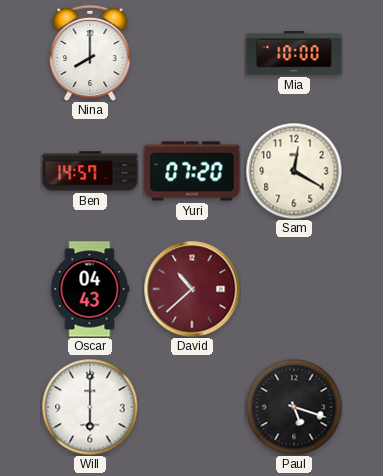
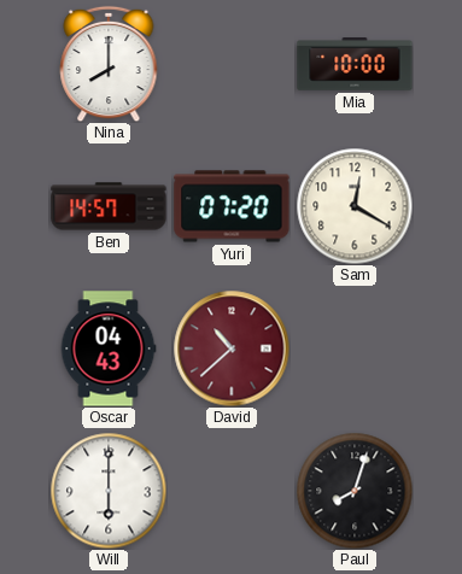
Paul: 5:18 -> 8:03 (355, 491)
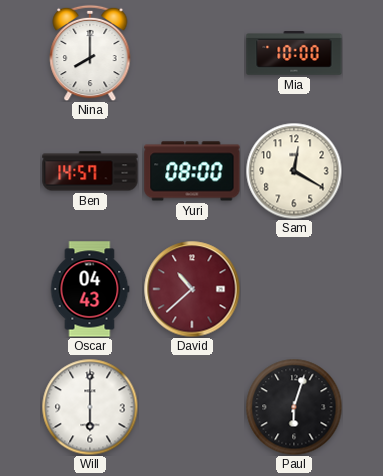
Yuri: 07:20 -> 08:00 (192, 171)
Paul: 8:03 -> 6:03 (294, 407)
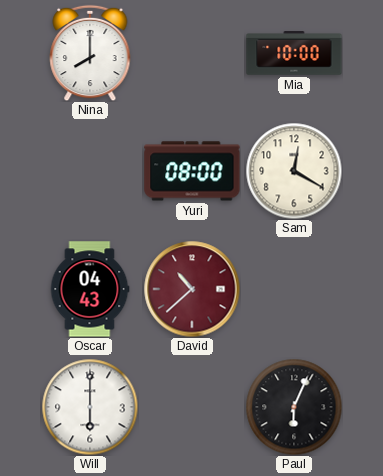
Ben: 14:57 -> none (90, 171)
Paul: 6:03 -> 6:04 (294, 407)
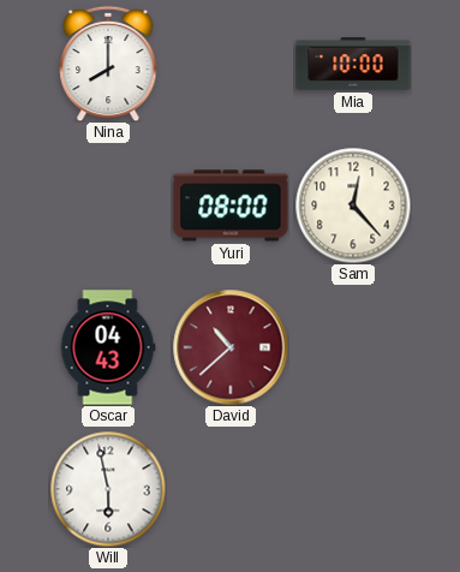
Sam: 12:20 -> 12:23 (353, 205)
Will: 6:00 -> 5:58 (108, 489)
Paul: 6:04 -> none (294, 407)
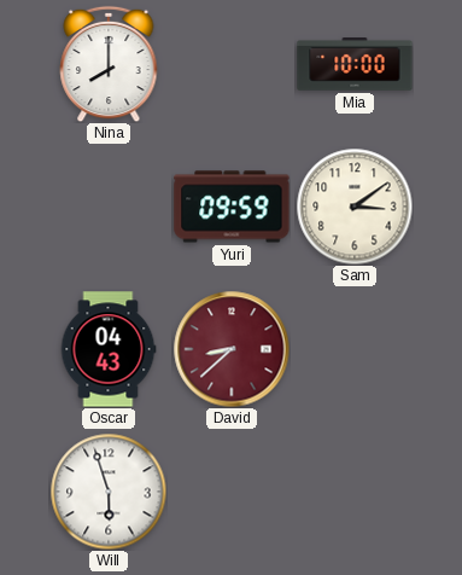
Yuri: 08:00 -> 09:59 (232, 207)
Sam: 12:23 -> 3:09 (355, 207)
David: 10:38 -> 8:38 (232, 349)
Will: 5:58 -> 5:57 (109, 492)
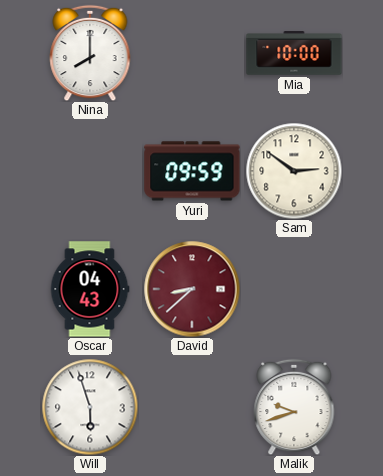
Sam: 3:09 -> 2:51 (294, 171)
Malik: none -> 9:42 (294, 407)
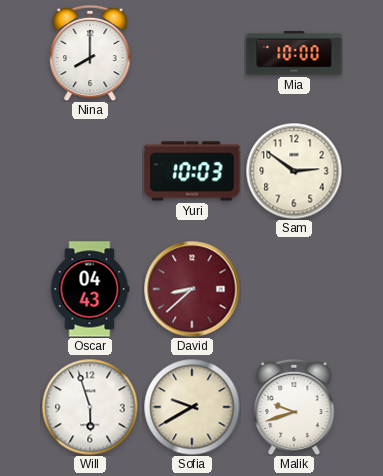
Yuri: 09:59 -> 10:03 (192, 171)
Sofia: none -> 9:40 (192, 407)
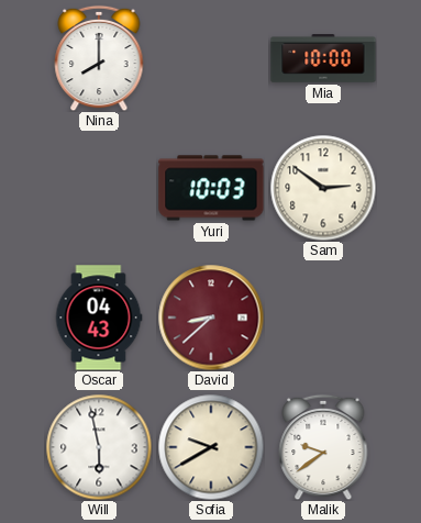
Will: 5:57 -> 5:58 (99, 447)
Malik: 9:42 -> 9:39 (323, 447)
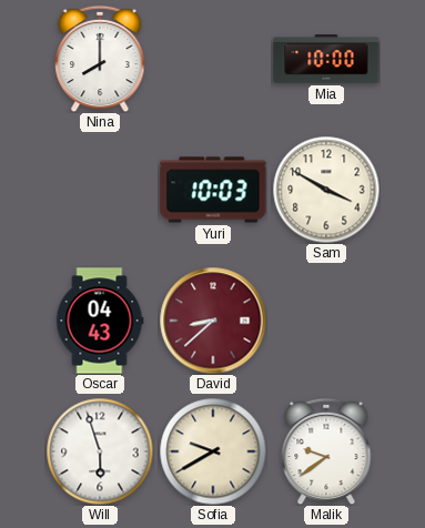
Sam: 2:51 -> 3:50 (326, 190)
Will: 5:58 -> 5:57 (100, 451)
